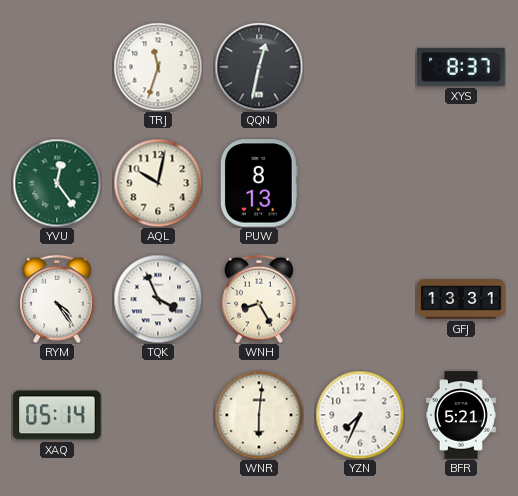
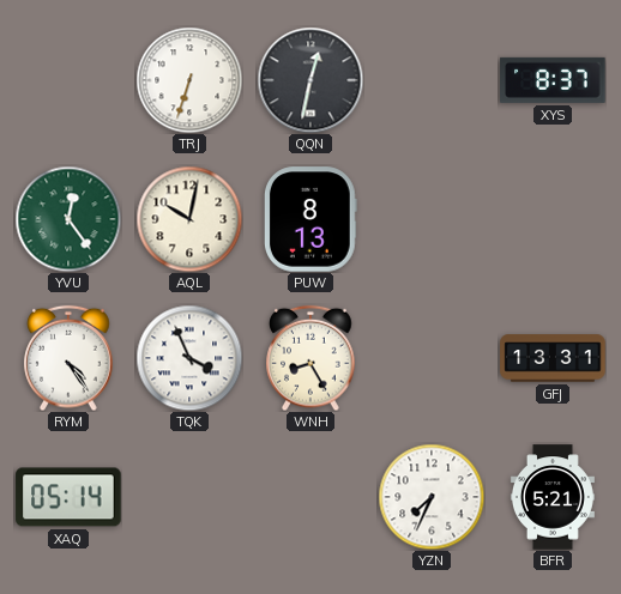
TRJ: 11:33 -> 6:33 (189, 80)
WNR: 6:01 -> none (259, 415)
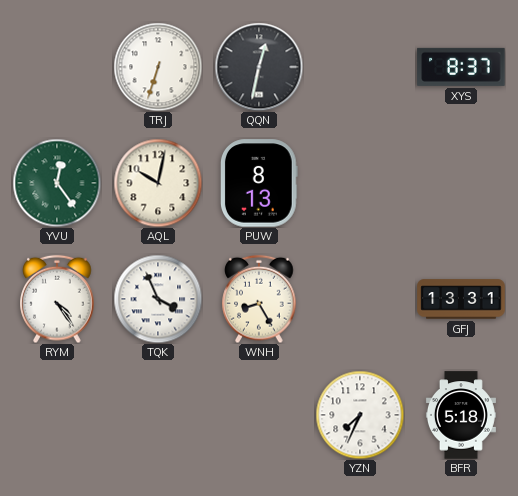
XAQ: 05:14 -> none (68, 497)
BFR: 5:21 -> 5:18 (461, 415)
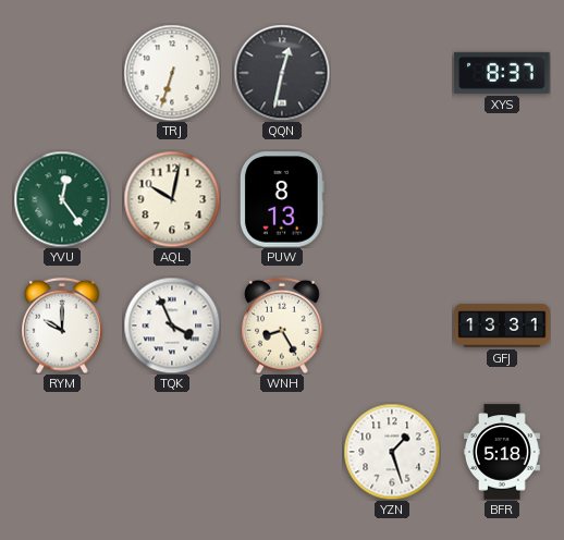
RYM: 4:24 -> 10:00 (62, 326)
YZN: 7:34 -> 1:27 (392, 452)
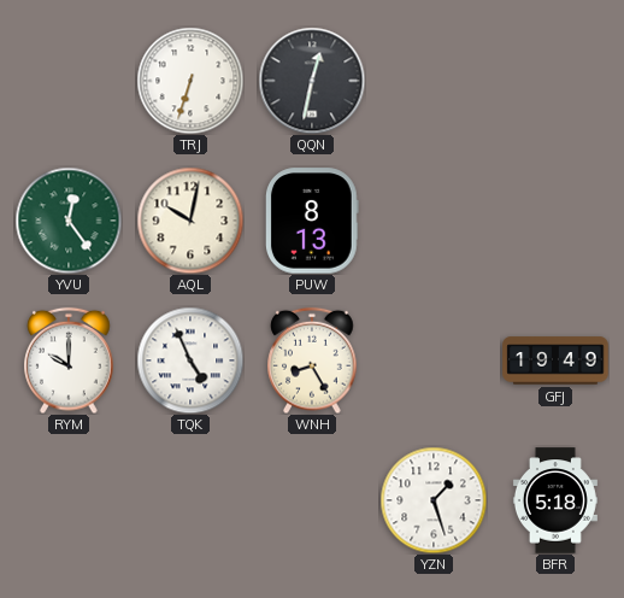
XYS: 8:37 -> none (502, 73)
TQK: 3:56 -> 4:56 (190, 360)
GFJ: 13:31 -> 19:49 (555, 360)
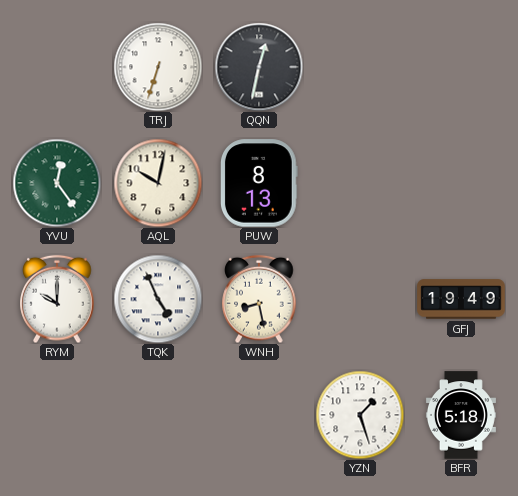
WNH: 8:25 -> 8:28 (259, 299)
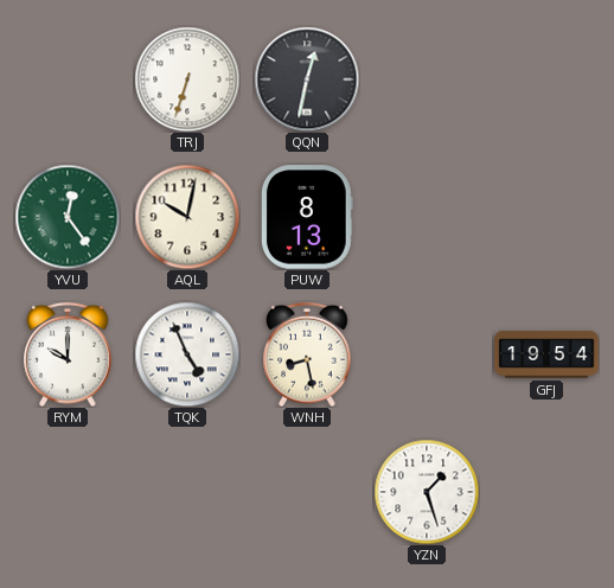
GFJ: 19:49 -> 19:54 (546, 354)
BFR: 5:18 -> none (461, 415)
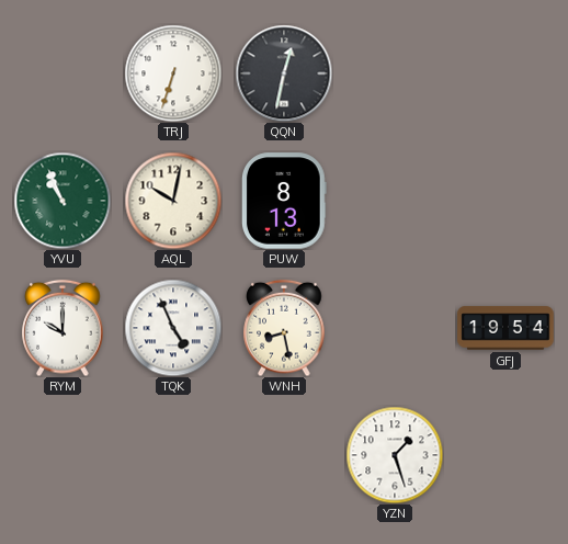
YVU: 12:24 -> 10:56 (63, 201)
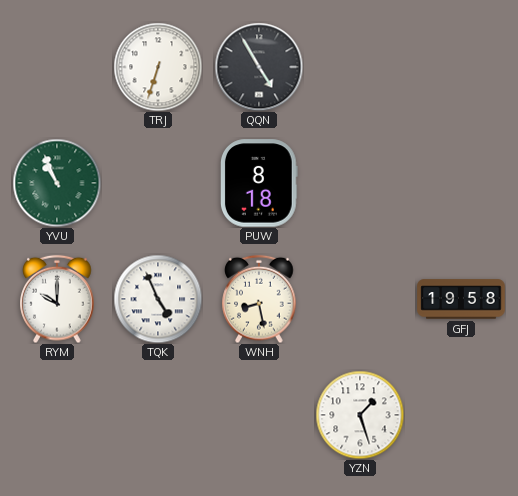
QQN: 12:32 -> 4:55 (259, 67)
AQL: 10:02 -> none (173, 201)
PUW: 8:13 -> 8:18 (259, 183)
GFJ: 19:54 -> 19:58 (461, 299)
